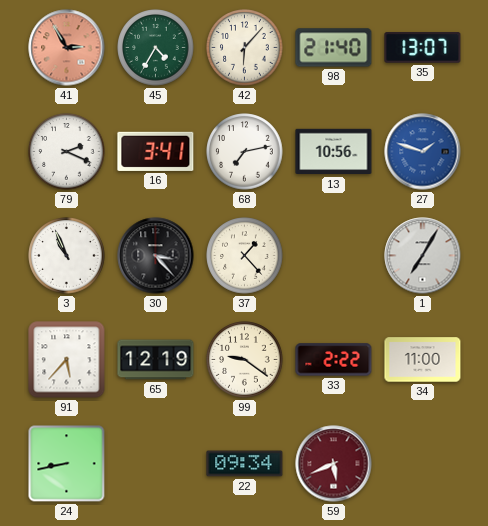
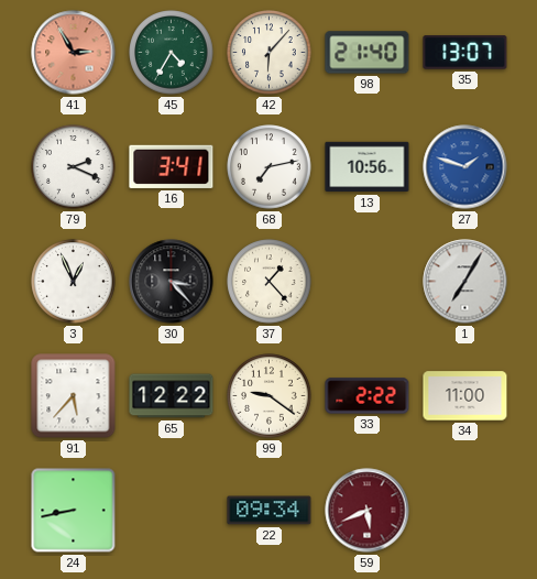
3: 10:56 -> 12:56 (74, 282)
65: 12:19 -> 12:22 (172, 396)
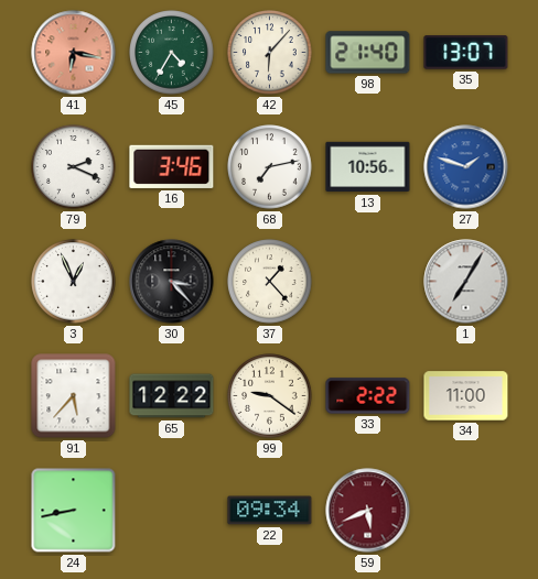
41: 2:55 -> 6:17 (74, 53)
16: 3:41 -> 3:46 (172, 166)
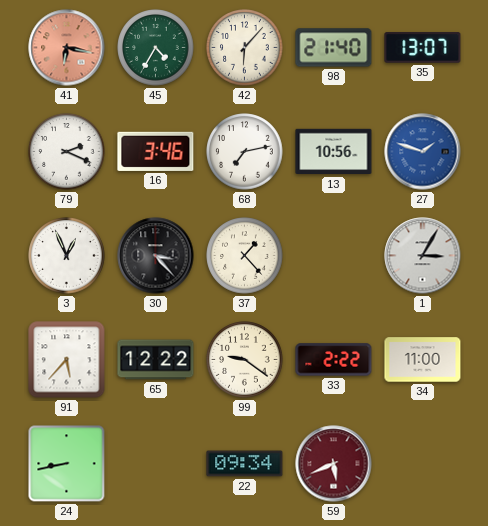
1: 7:05 -> 3:05 (423, 256)
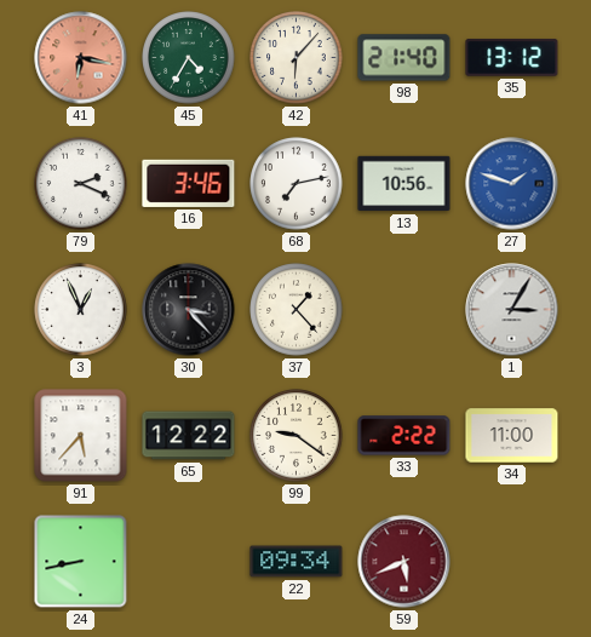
35: 13:07 -> 13:12 (512, 58)
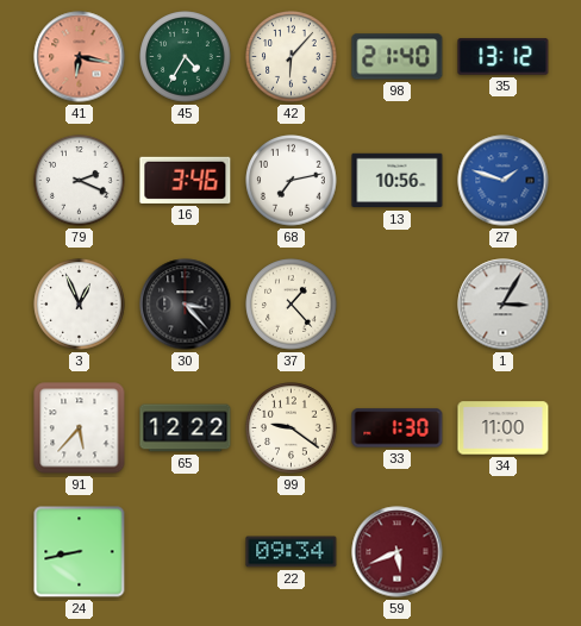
33: 2:22 -> 1:30 (398, 428)
